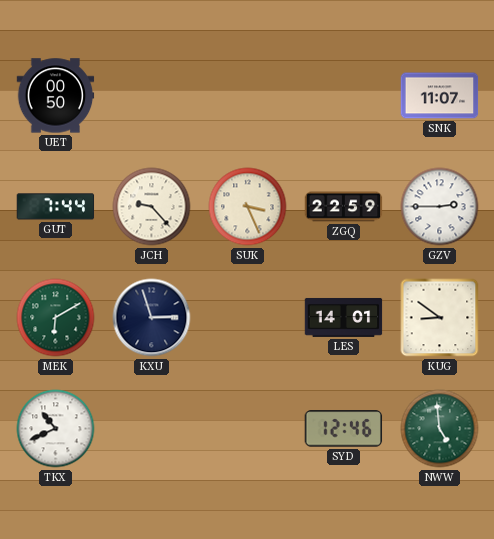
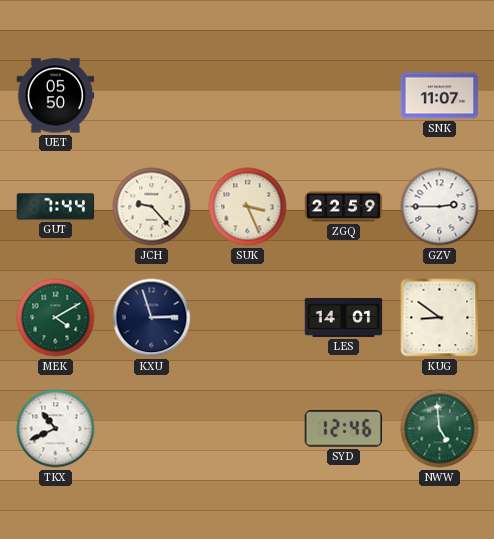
UET: 00:50 -> 05:50 (56, 96)
MEK: 6:10 -> 4:10 (56, 318)
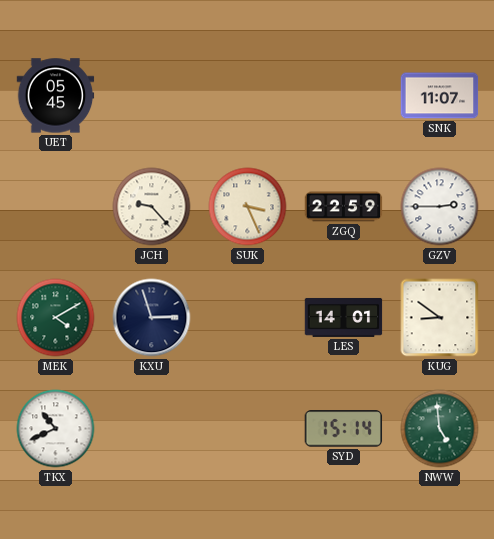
UET: 05:50 -> 05:45 (56, 96)
GUT: 7:44 -> none (56, 207)
SYD: 12:46 -> 15:14 (344, 429)
